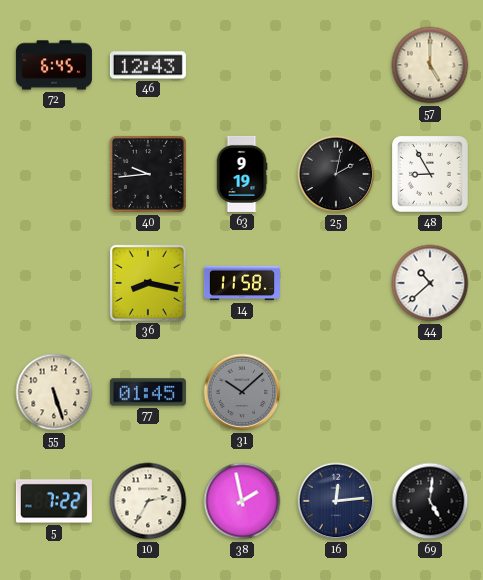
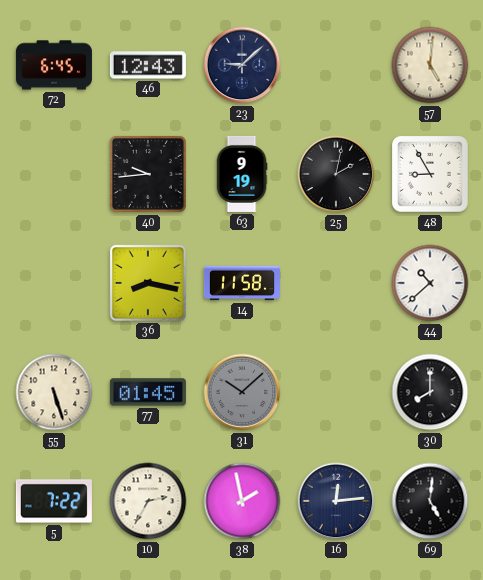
23: none -> 9:08 (242, 65)
57: 5:00 -> 5:01 (430, 65)
30: none -> 8:00 (430, 392)
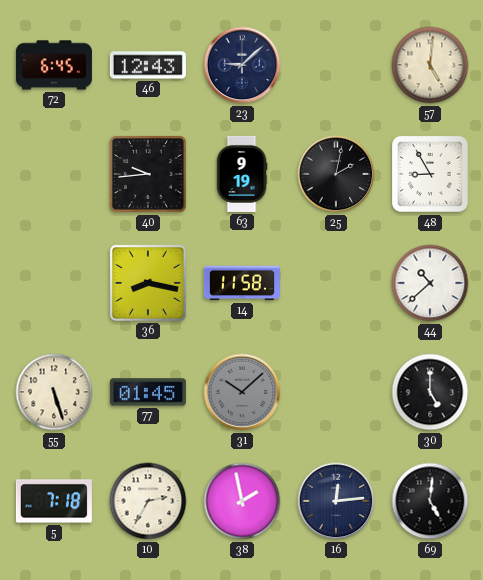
30: 8:00 -> 5:00 (430, 392)
5: 7:22 -> 7:18 (54, 501)
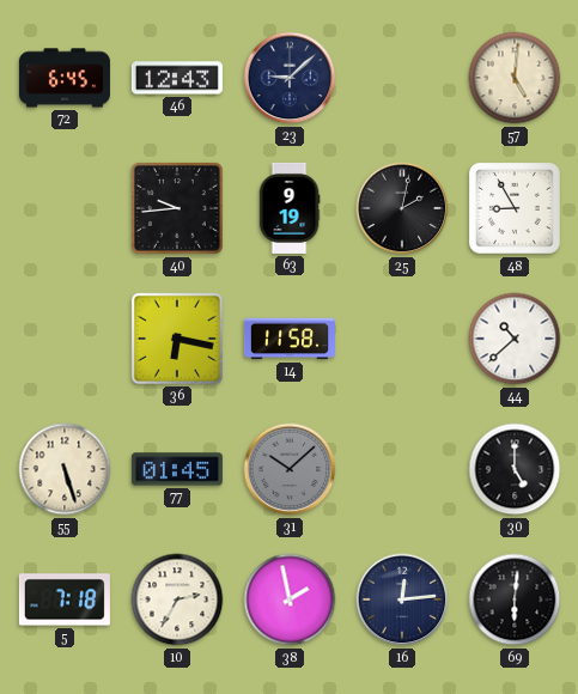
36: 8:17 -> 6:17 (177, 339)
69: 5:01 -> 6:01 (515, 599)
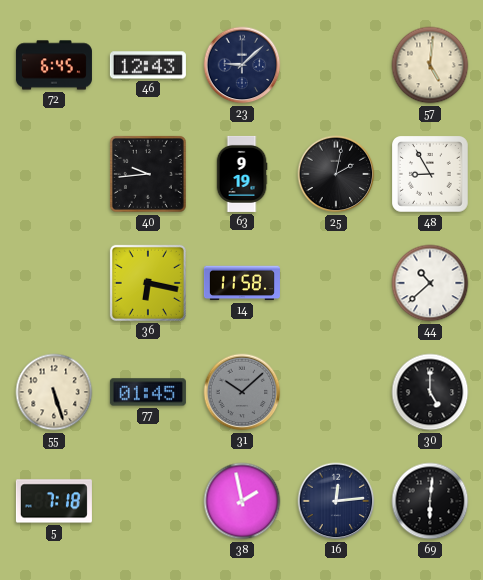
10: 2:35 -> none (177, 599)
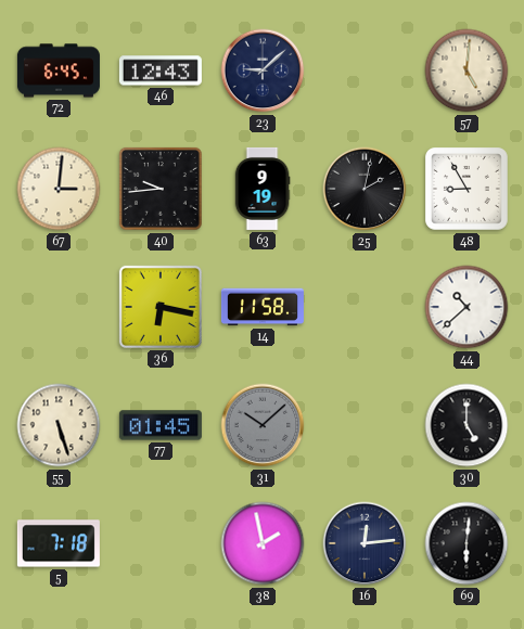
67: none -> 3:01 (59, 189)
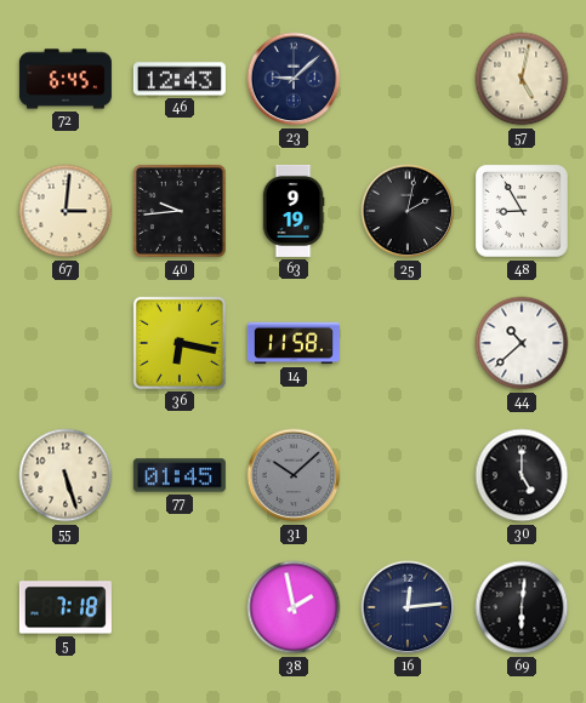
57: 5:01 -> 5:02 (522, 79)
